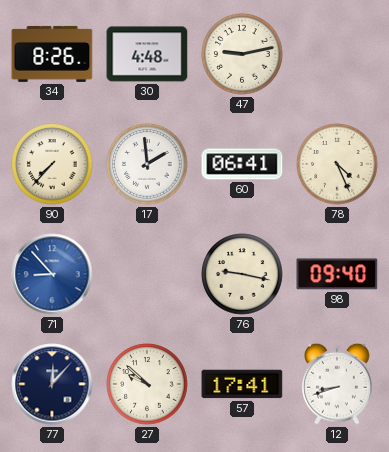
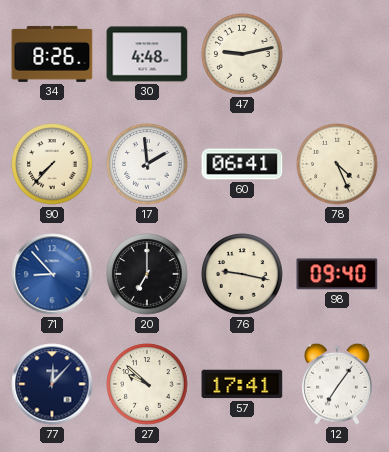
20: none -> 7:00 (147, 274)
12: 8:42 -> 7:06 (337, 384)
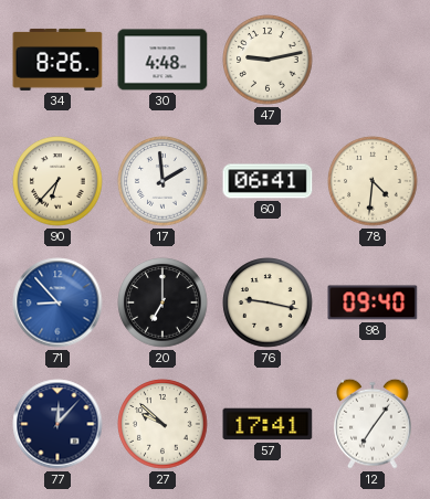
90: 7:37 -> 6:37 (57, 181)
78: 4:26 -> 4:31 (373, 181)
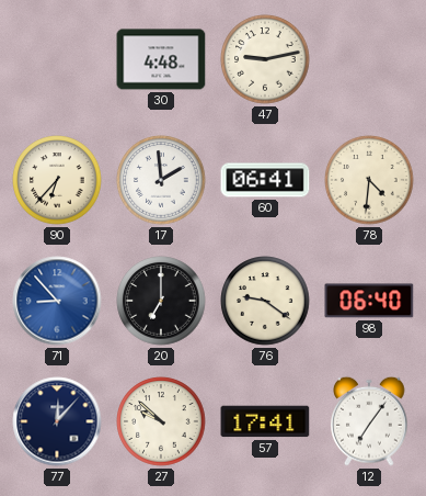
34: 8:26 -> none (57, 60)
76: 9:17 -> 9:21 (265, 301)
98: 09:40 -> 06:40 (369, 301)
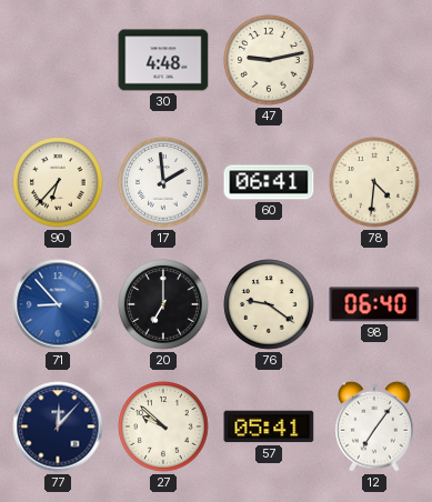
57: 17:41 -> 05:41 (269, 426)
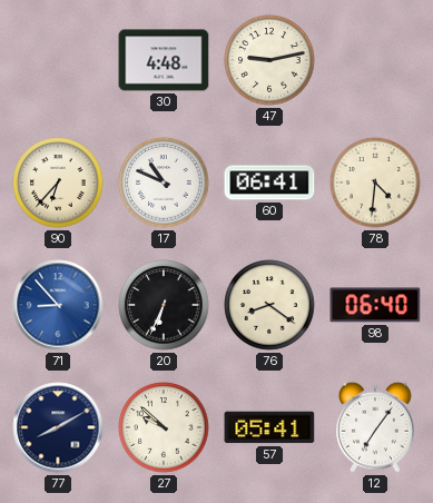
17: 1:59 -> 10:49 (164, 183)
20: 7:00 -> 6:34 (164, 305)
76: 9:21 -> 8:21 (269, 305)
77: 12:07 -> 8:10 (58, 427)
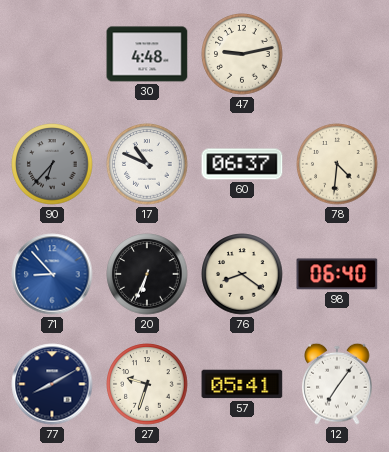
90 dial: cream -> grey (52, 164)
60: 06:41 -> 06:37 (242, 164)
27: 9:52 -> 9:33 (147, 384)
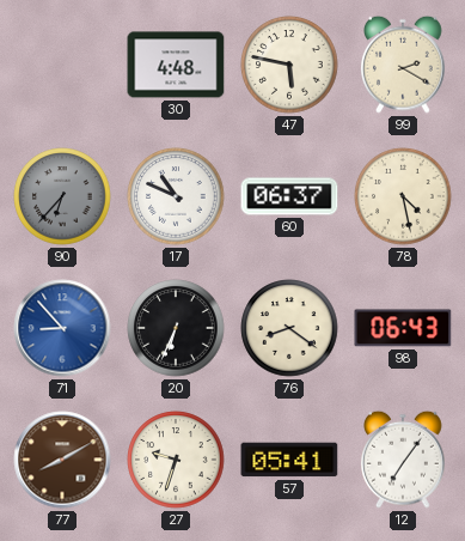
47: 9:13 -> 5:47 (289, 65)
99: none -> 2:20 (403, 65)
78: 4:31 -> 4:28 (403, 196)
98: 06:40 -> 06:43 (403, 328)
77 dial: navy -> brown (62, 460)
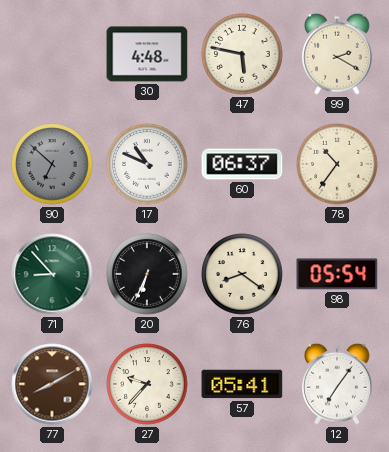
90: 6:37 -> 6:52 (52, 164)
78: 4:28 -> 10:36 (337, 164)
71 dial: blue -> green (52, 274)
98: 06:43 -> 05:54 (337, 274)
27: 9:33 -> 9:37 (147, 384)
